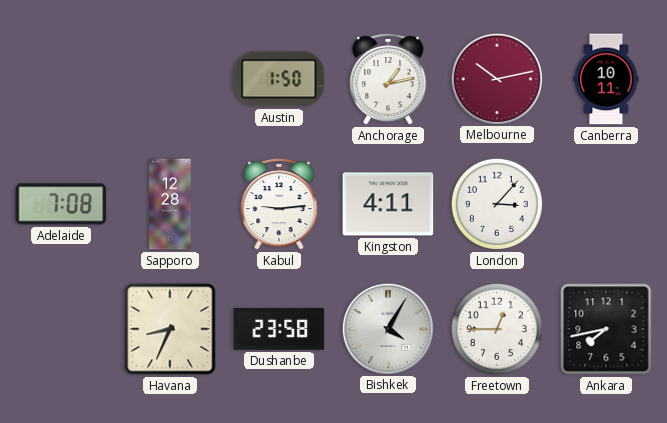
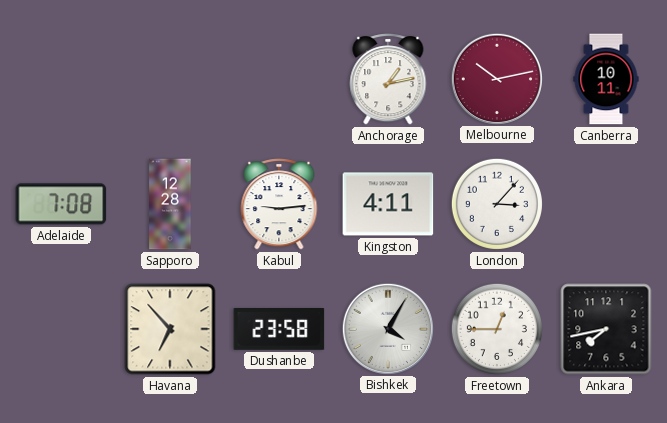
Austin: 1:50 -> none (279, 79)
Havana: 8:34 -> 6:53 (170, 329)
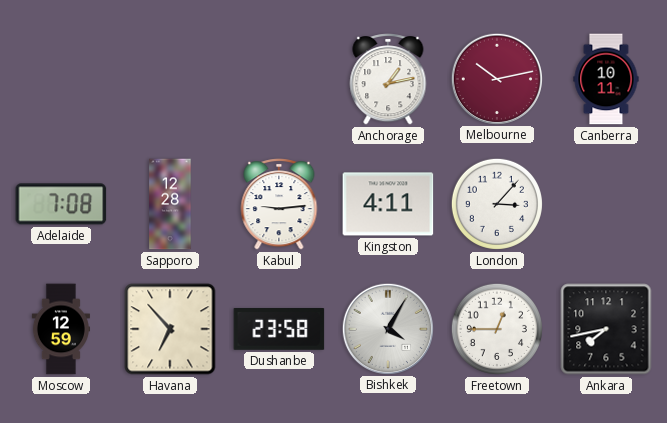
Moscow: none -> 12:59 (61, 329)
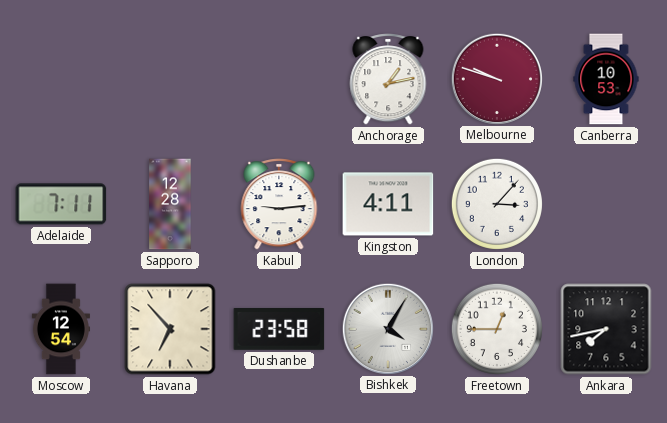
Melbourne: 10:13 -> 9:48 (496, 78)
Canberra: 10:11 -> 10:53 (606, 79)
Adelaide: 7:08 -> 7:11 (61, 204)
Moscow: 12:59 -> 12:54 (61, 329)
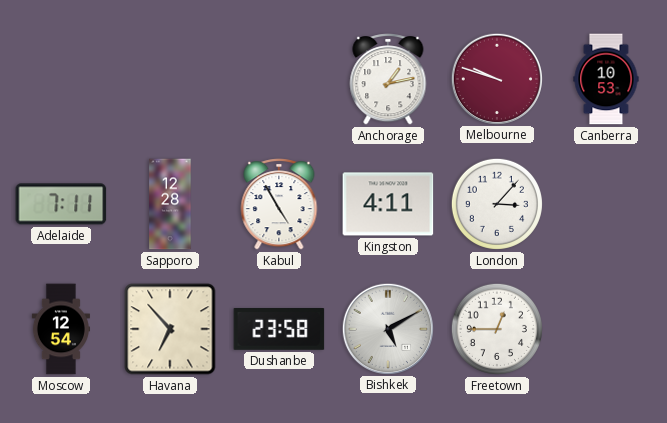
Kabul: 9:14 -> 4:55 (279, 204)
Bishkek: 4:05 -> 5:10 (387, 328)
Ankara: 7:43 -> none (606, 329)
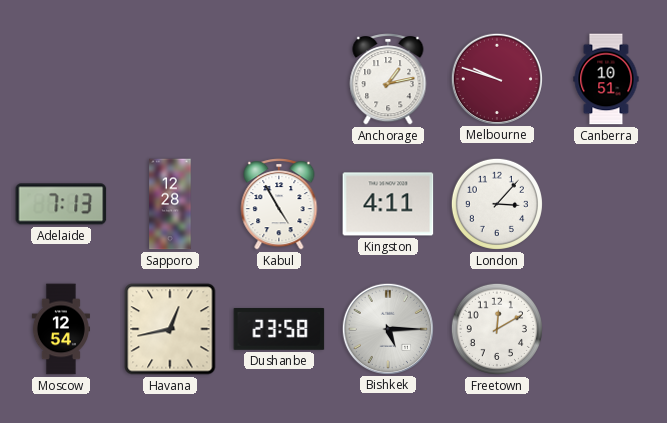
Canberra: 10:53 -> 10:51 (606, 79)
Adelaide: 7:11 -> 7:13 (61, 204)
Havana: 6:53 -> 12:43 (170, 329)
Bishkek: 5:10 -> 5:15 (387, 328)
Freetown: 12:45 -> 12:10 (497, 329)
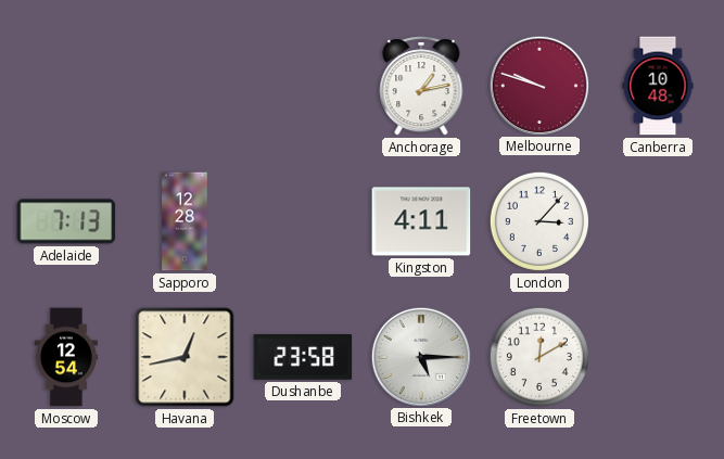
Canberra: 10:51 -> 10:48 (658, 86)
Kabul: 4:55 -> none (279, 204)
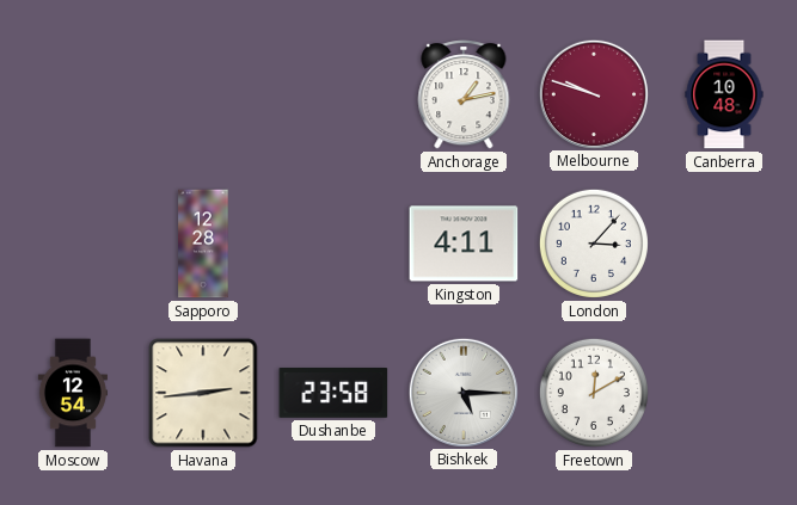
Adelaide: 7:13 -> none (66, 221)
Havana: 12:43 -> 2:44 (203, 393)
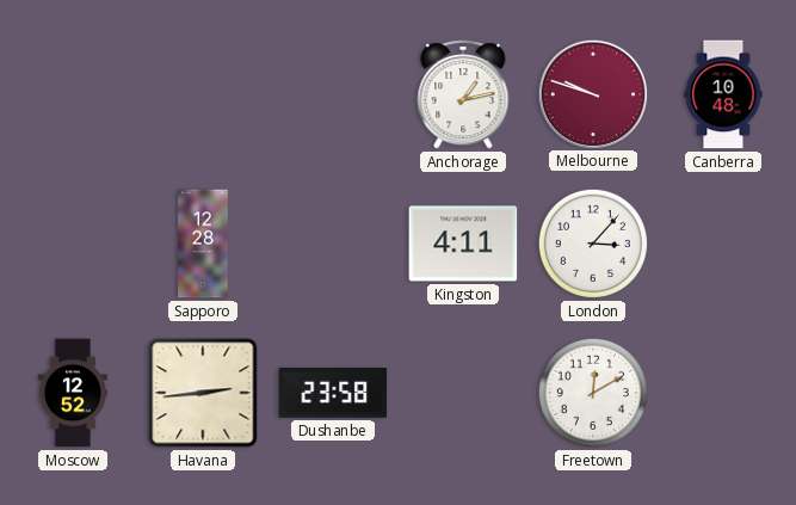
Moscow: 12:54 -> 12:52 (73, 393)
Bishkek: 5:15 -> none (462, 392)
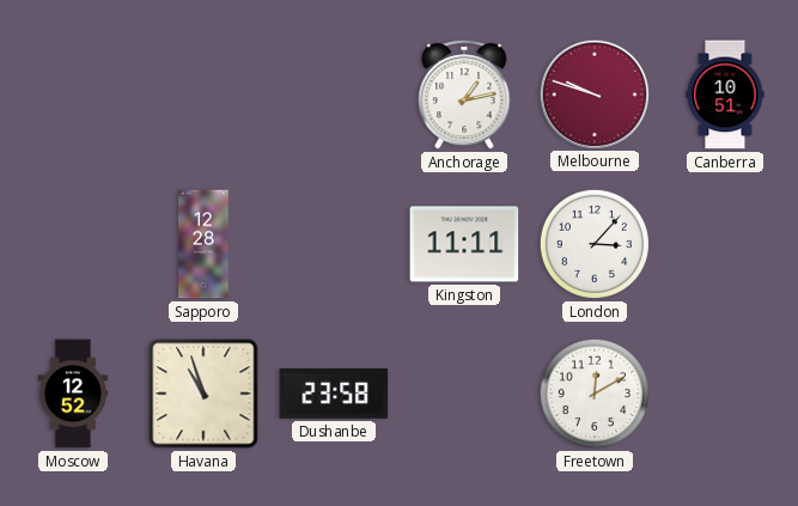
Canberra: 10:48 -> 10:51 (725, 95)
Kingston: 4:11 -> 11:11 (464, 244)
Havana: 2:44 -> 10:57 (203, 394)
